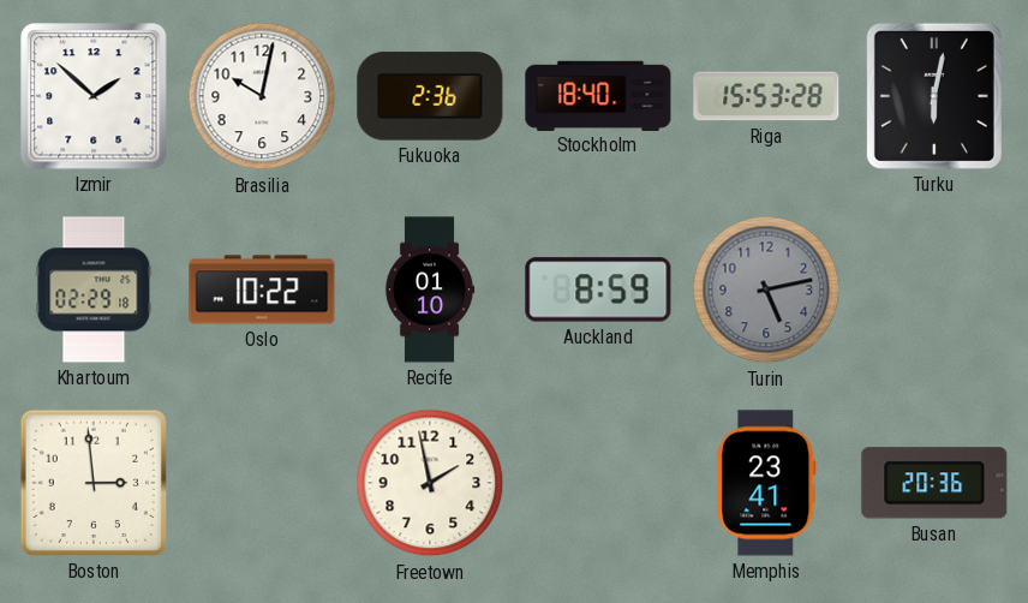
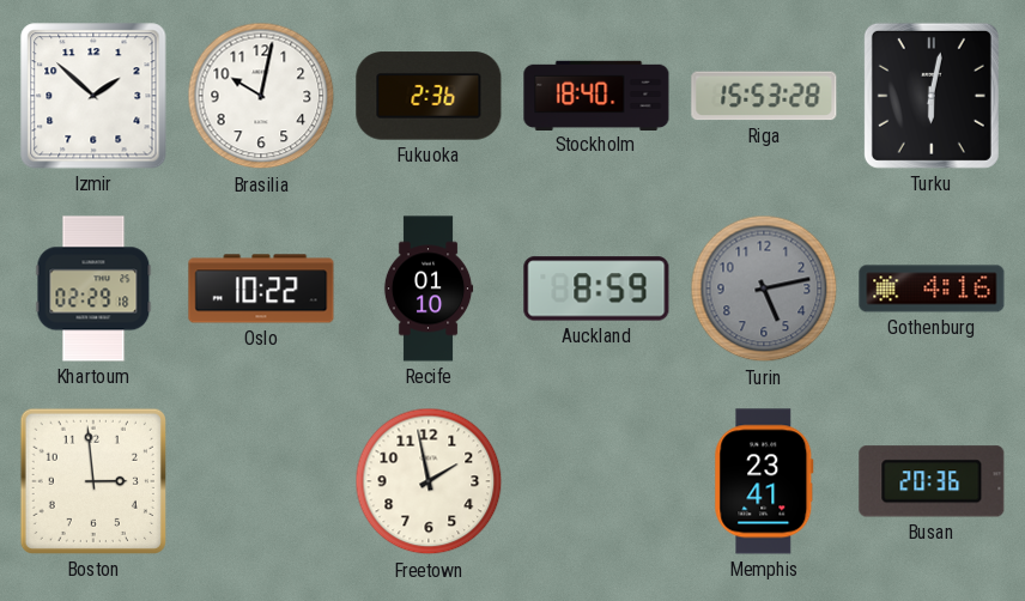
Gothenburg: none -> 4:16 (932, 289)
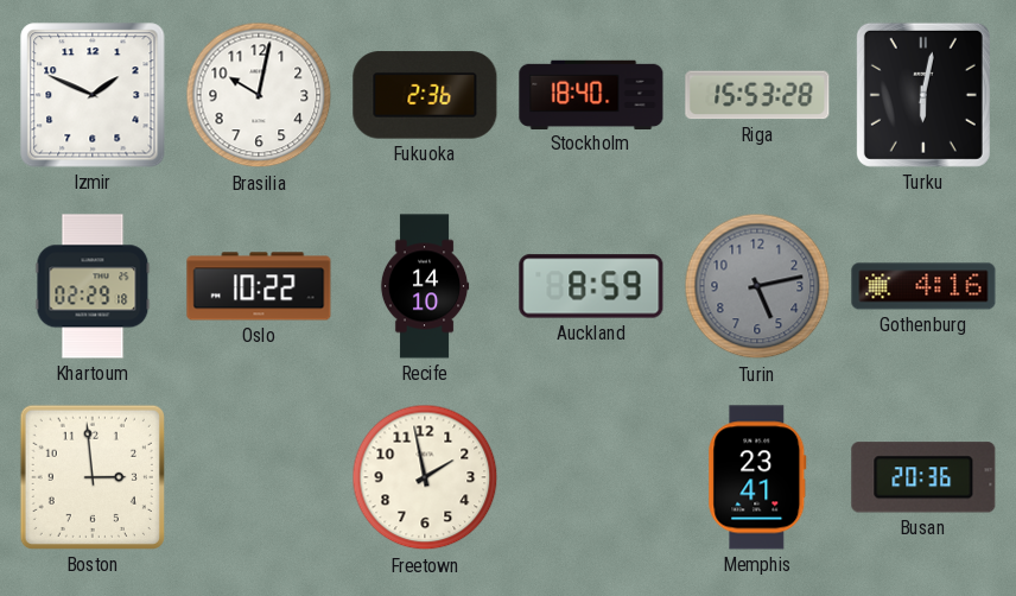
Izmir: 1:52 -> 1:49 (93, 95)
Recife: 01:10 -> 14:10 (425, 286)
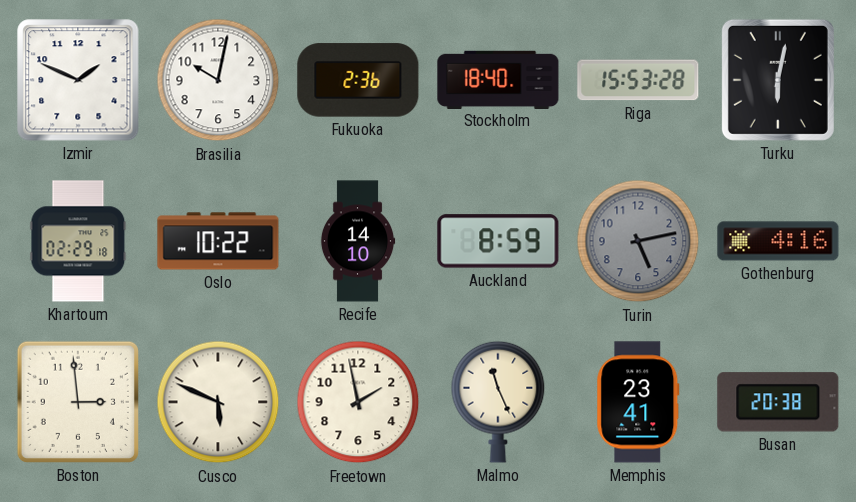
Cusco: none -> 5:49 (218, 402)
Malmo: none -> 11:26 (498, 402)
Busan: 20:36 -> 20:38 (778, 402)
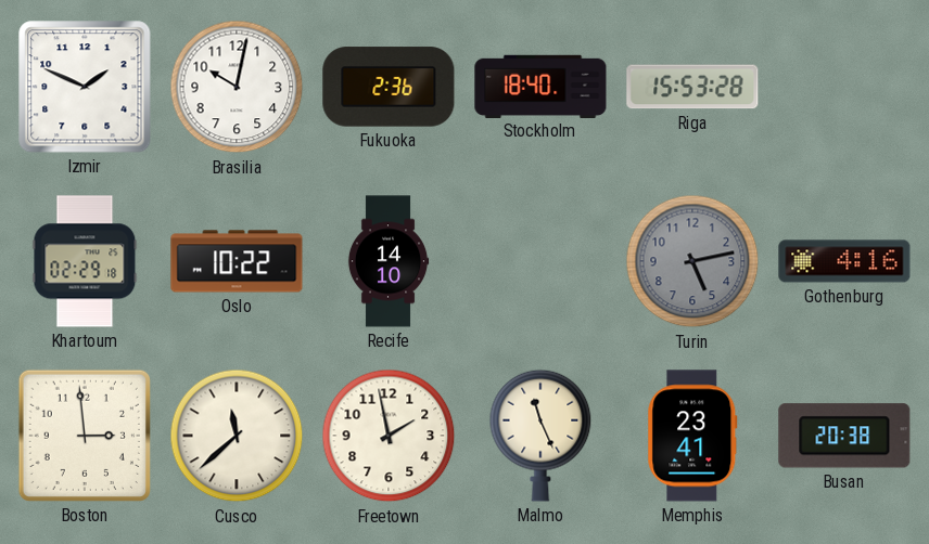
Turku: 6:02 -> none (778, 80)
Auckland: 8:59 -> none (498, 241)
Cusco: 5:49 -> 11:38 (237, 436)
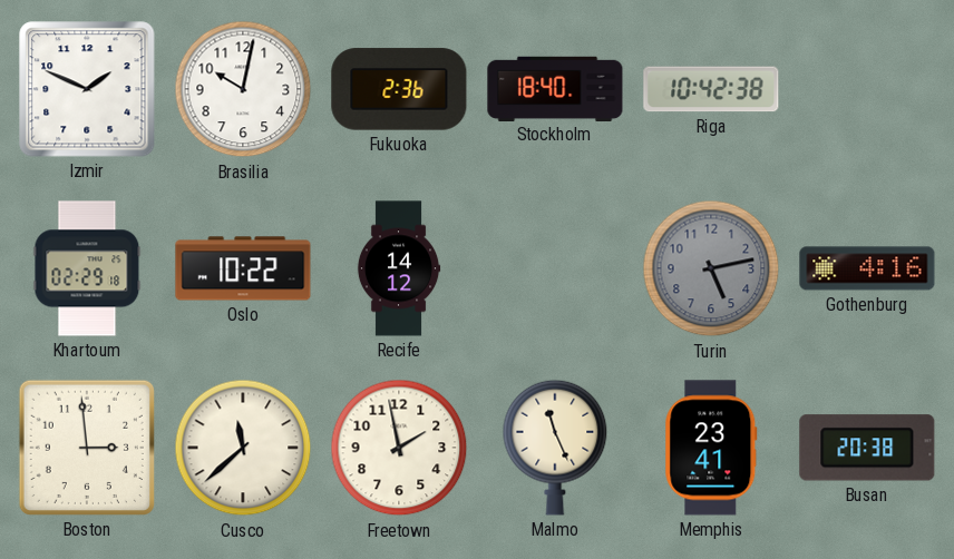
Riga: 15:53 -> 10:42 (711, 89)
Recife: 14:10 -> 14:12 (399, 268)
